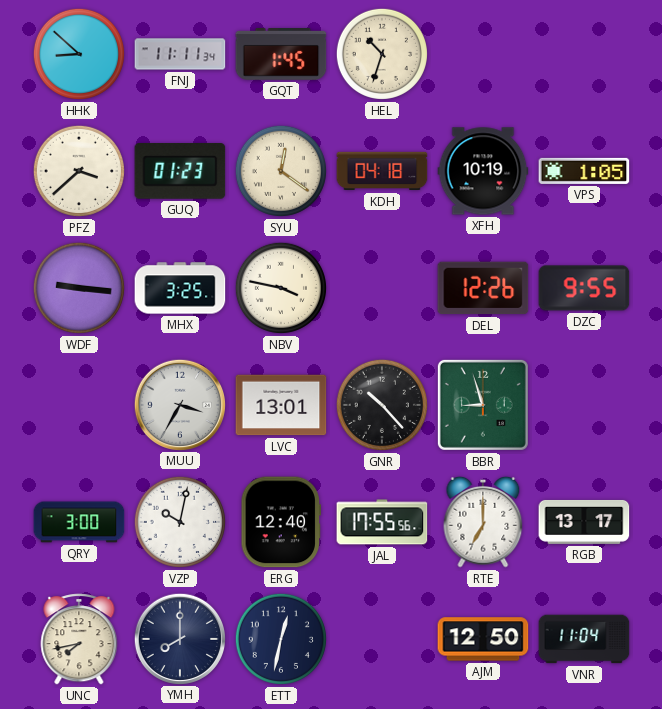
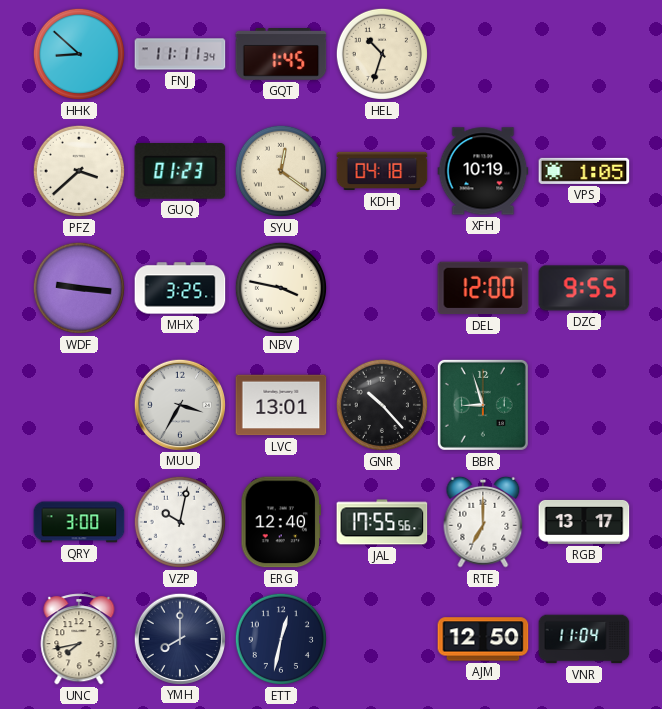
DEL: 12:26 -> 12:00 (483, 288)
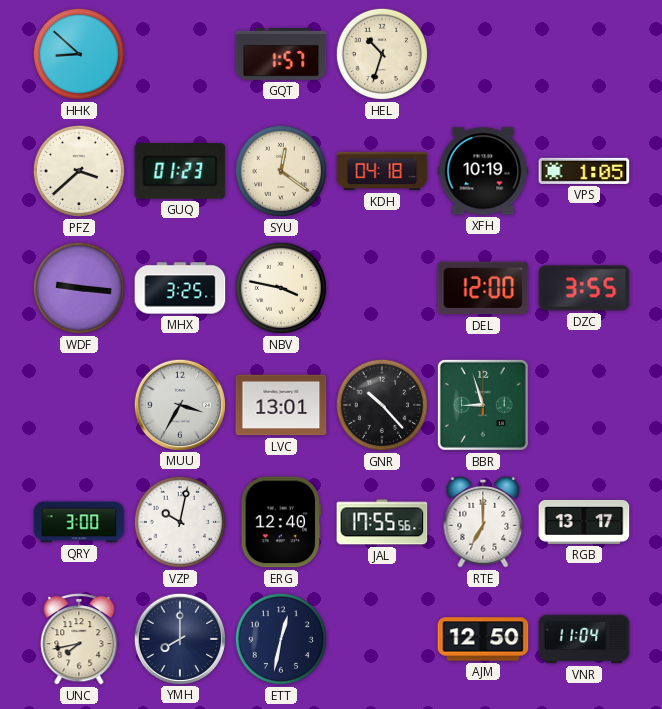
FNJ: 11:11 -> none (180, 54)
GQT: 1:45 -> 1:57 (281, 55)
DZC: 9:55 -> 3:55 (584, 288)
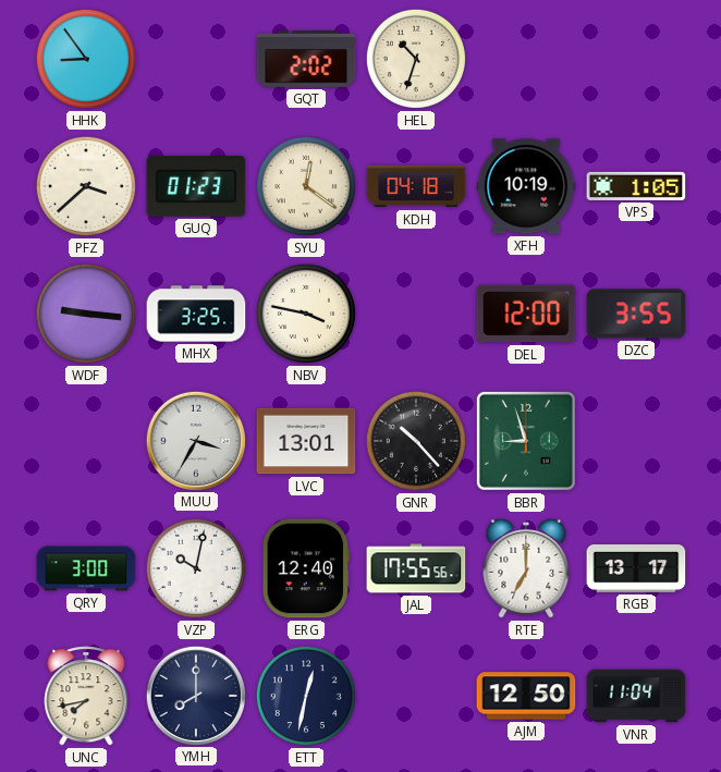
HHK: 8:52 -> 8:54 (86, 59)
GQT: 1:57 -> 2:02 (306, 60)
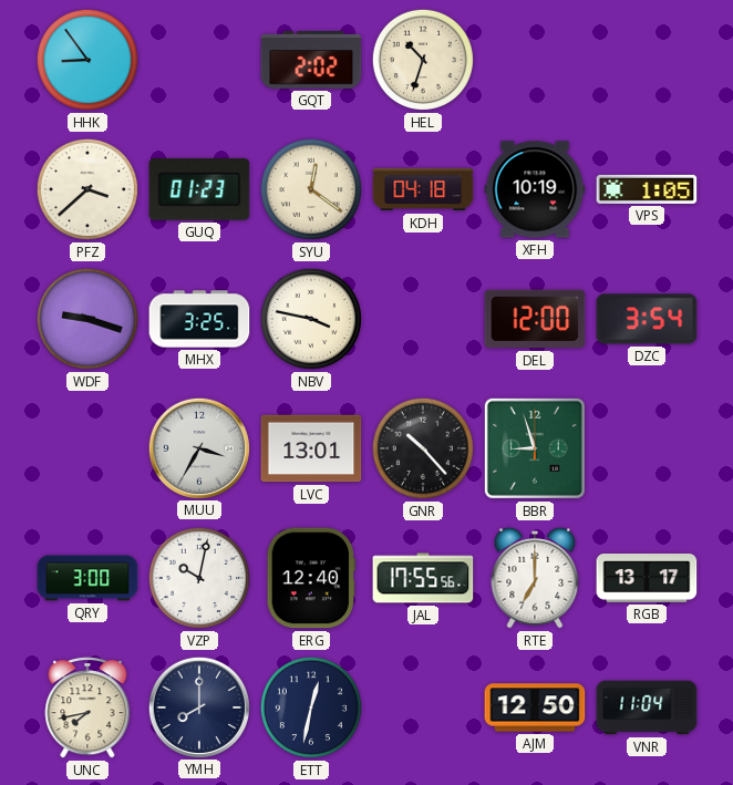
WDF: 9:16 -> 9:18 (87, 319)
DZC: 3:55 -> 3:54 (647, 319)
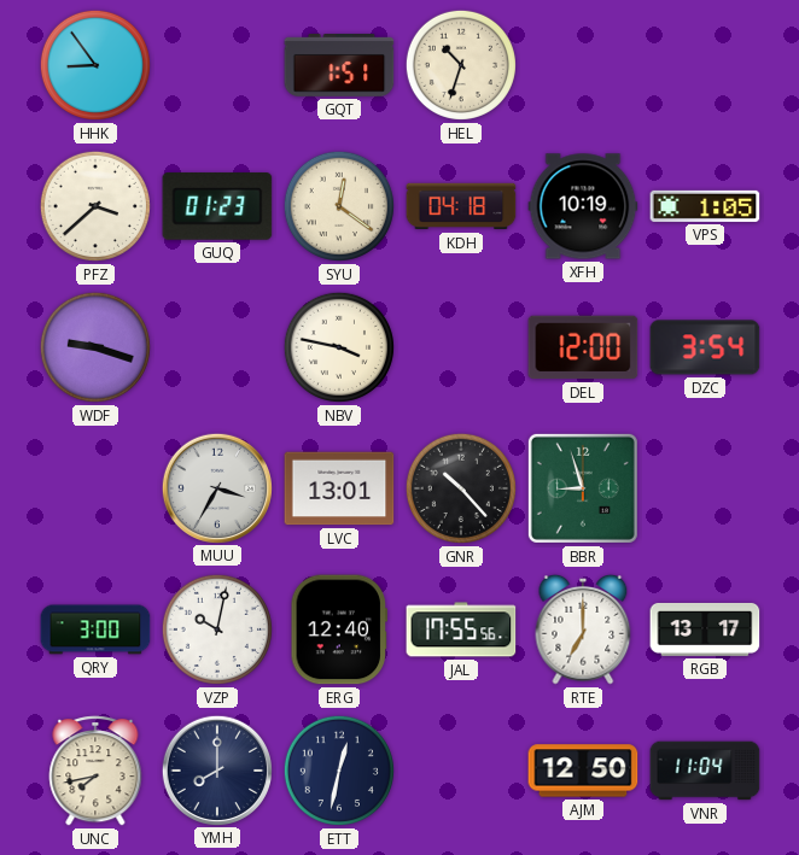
GQT: 2:02 -> 1:51 (339, 66)
MHX: 3:25 -> none (199, 319)
